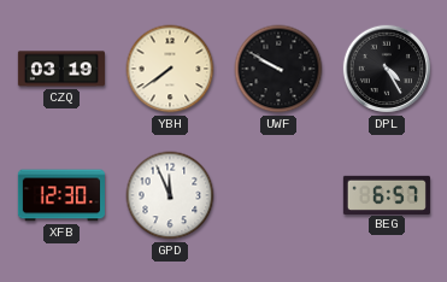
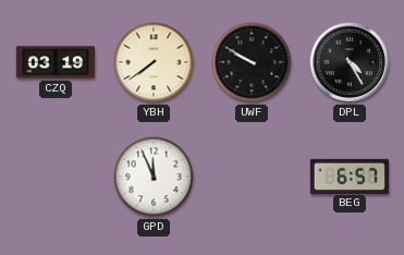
XFB: 12:30 -> none (61, 195)
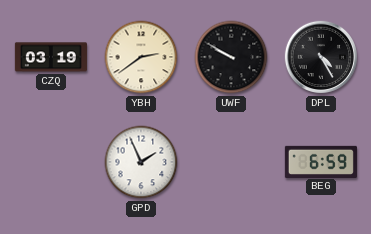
YBH: 7:39 -> 2:39 (141, 57)
GPD: 11:56 -> 1:56 (141, 162)
BEG: 6:57 -> 6:59 (321, 161)
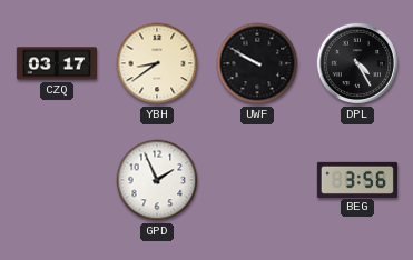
CZQ: 03:19 -> 03:17 (57, 63)
YBH: 2:39 -> 8:39 (157, 63)
BEG: 6:59 -> 3:56 (357, 179)
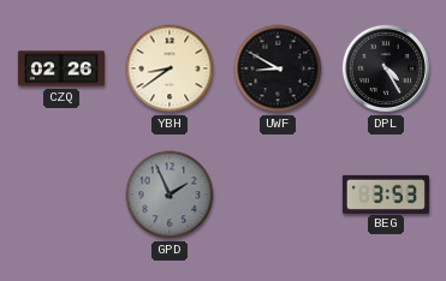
CZQ: 03:17 -> 02:26 (61, 68)
UWF: 9:50 -> 8:50 (278, 68)
GPD dial: white -> grey (170, 195)
BEG: 3:56 -> 3:53 (386, 193)
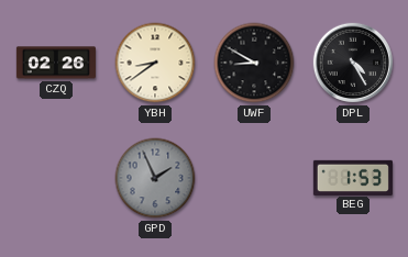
BEG: 3:53 -> 1:53 (353, 177)
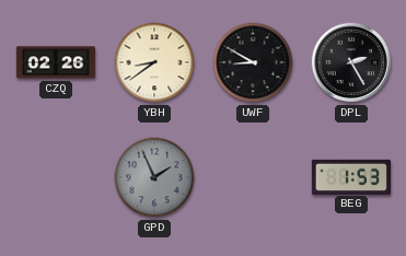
DPL: 4:25 -> 2:25 (351, 62)
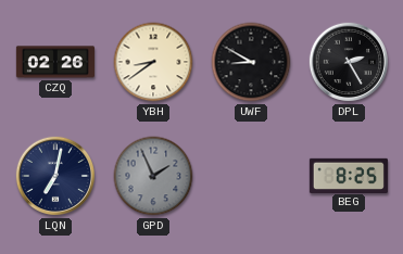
LQN: none -> 7:02 (55, 176)
BEG: 1:53 -> 8:25 (349, 175)
